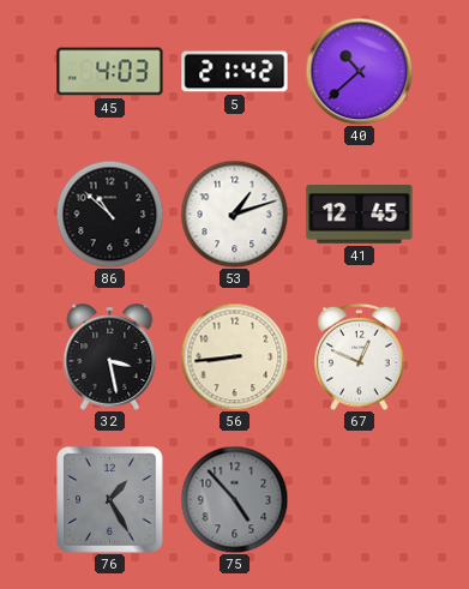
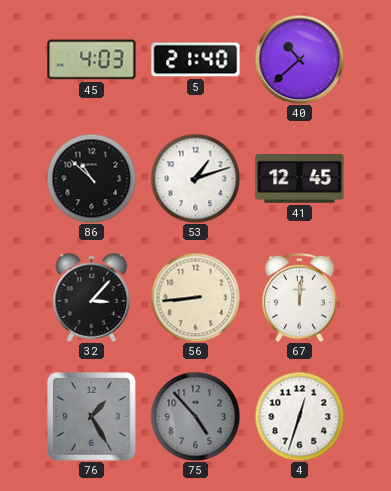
5: 21:42 -> 21:40 (196, 60)
32: 3:28 -> 3:07 (92, 298)
67: 12:49 -> 12:01 (300, 297)
4: none -> 12:33 (299, 416)
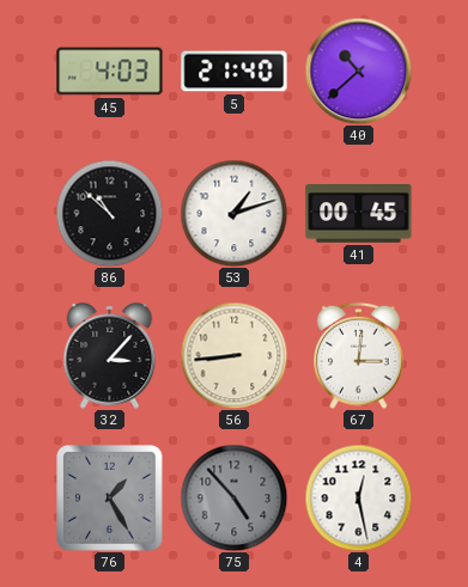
41: 12:45 -> 00:45 (359, 214)
67: 12:01 -> 3:01 (359, 355)
4: 12:33 -> 12:28 (358, 497)
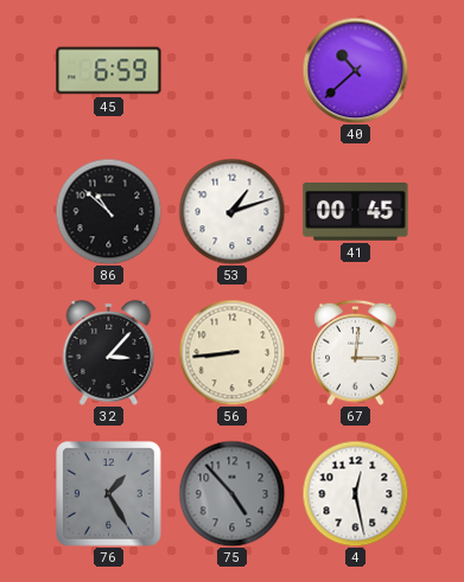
45: 4:03 -> 6:59 (109, 71)
5: 21:40 -> none (235, 72)
